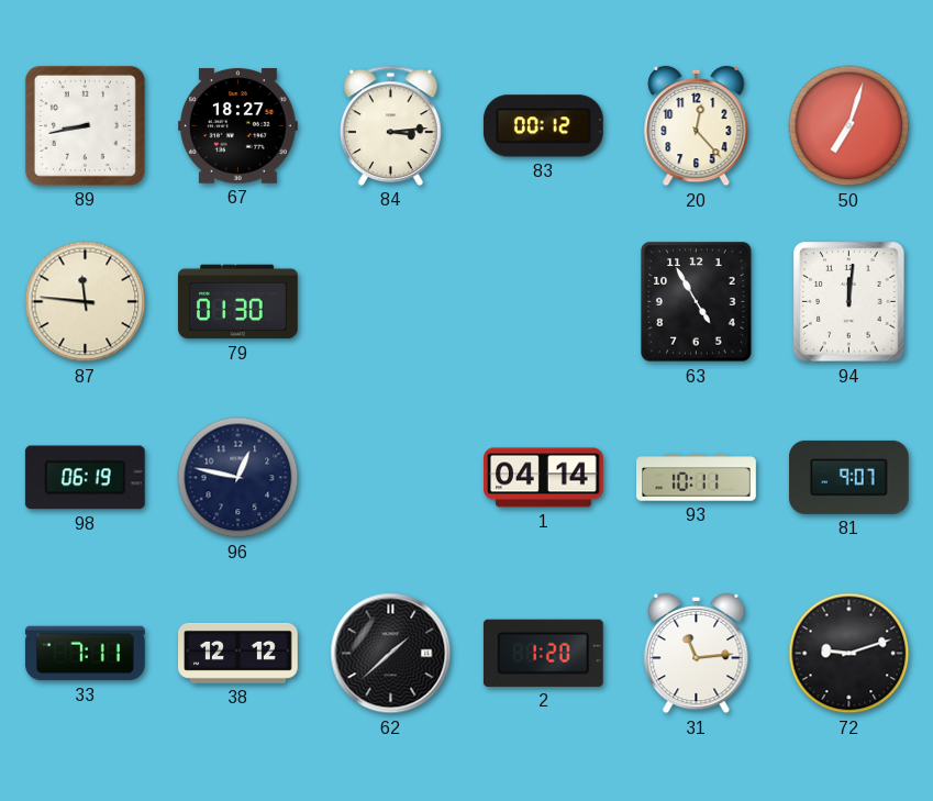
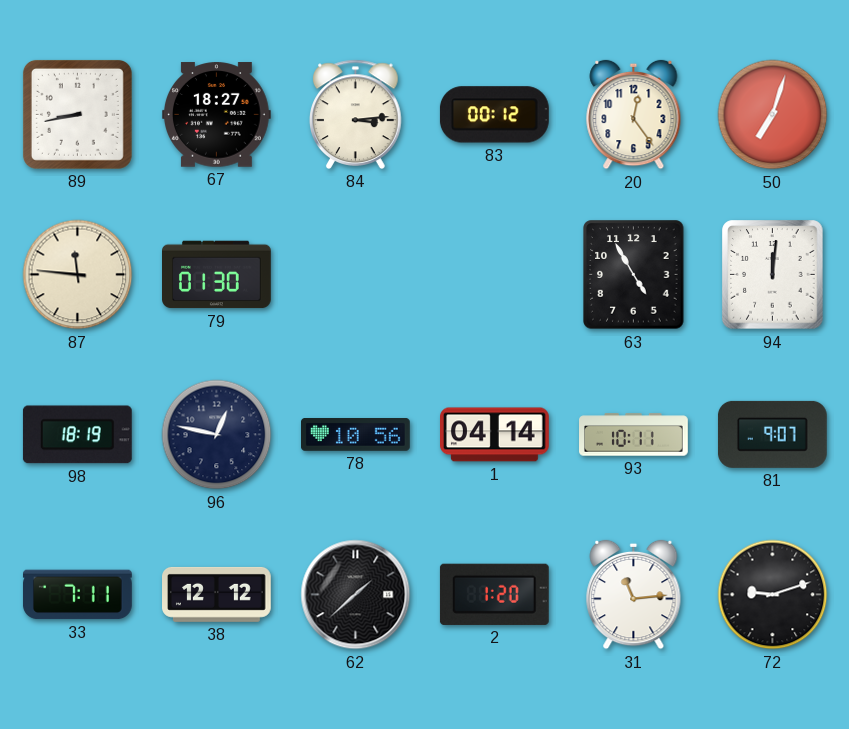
20: 12:23 -> 12:24 (634, 115)
98: 06:19 -> 18:19 (77, 435)
78: none -> 10:56 (356, 435)
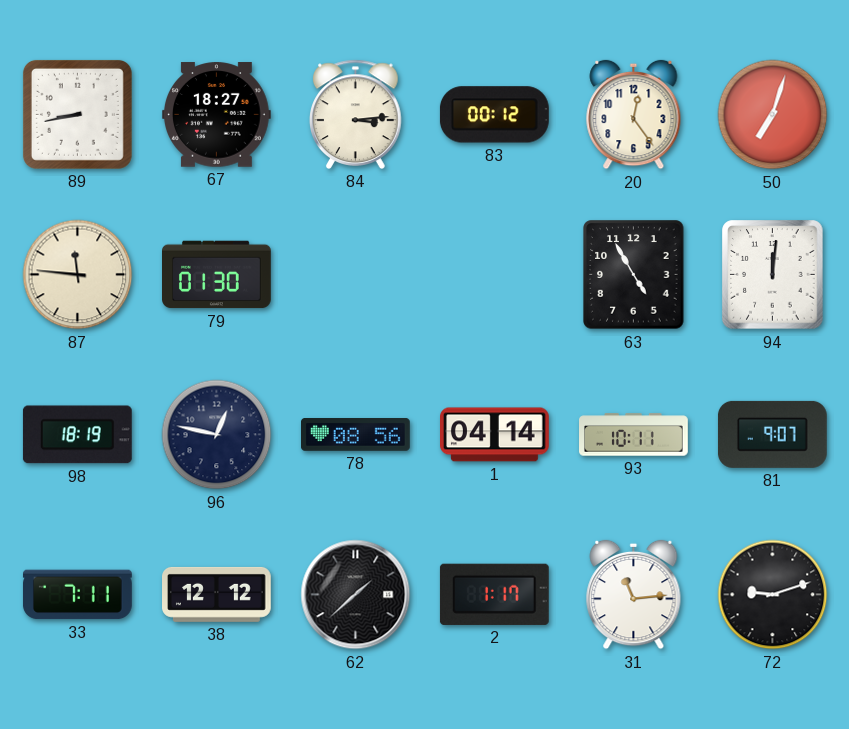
78: 10:56 -> 08:56 (356, 435)
2: 1:20 -> 1:17 (494, 594)
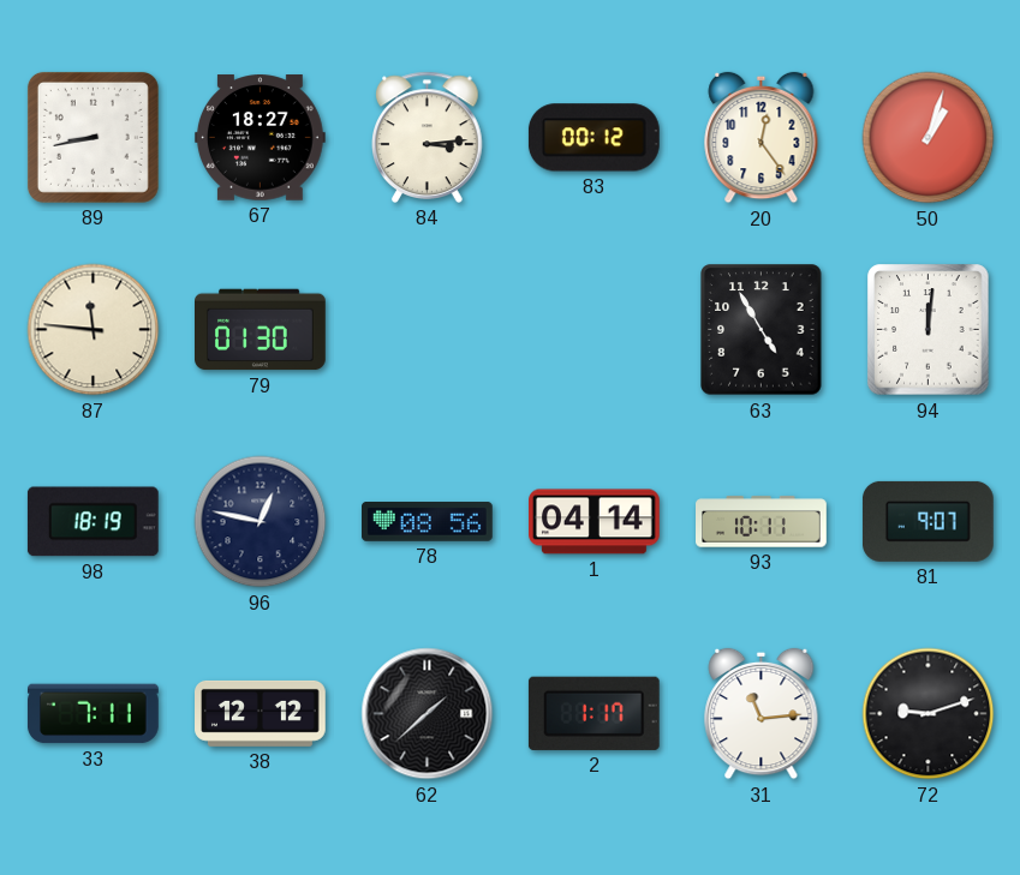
50: 7:03 -> 1:03 (929, 138)
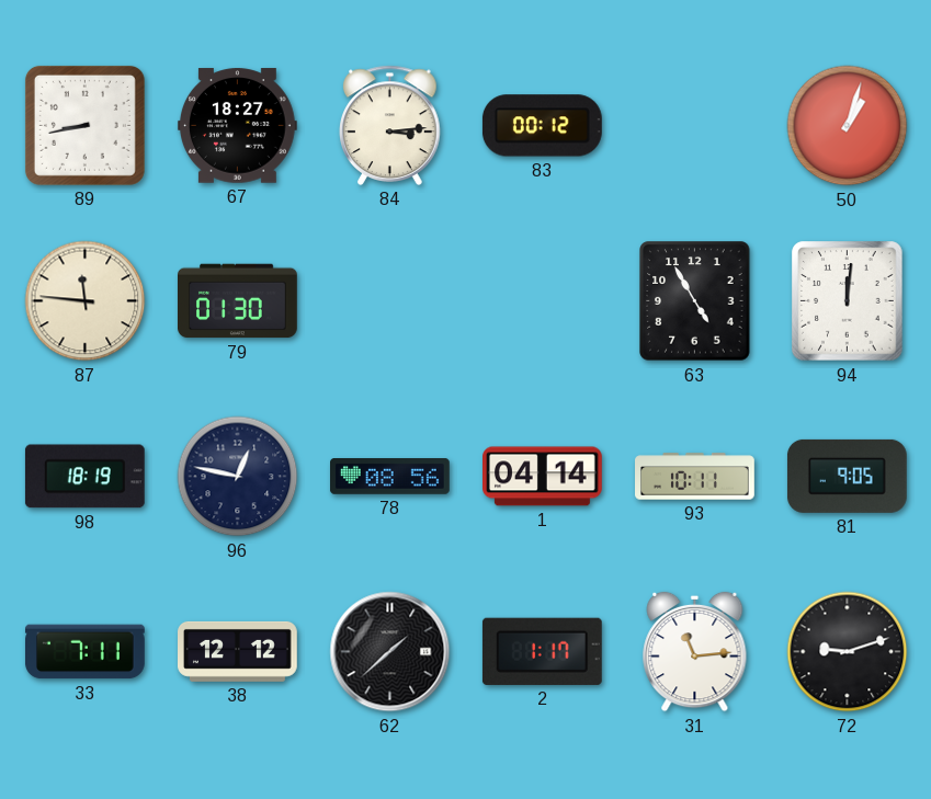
20: 12:24 -> none (762, 138)
81: 9:07 -> 9:05 (847, 476)
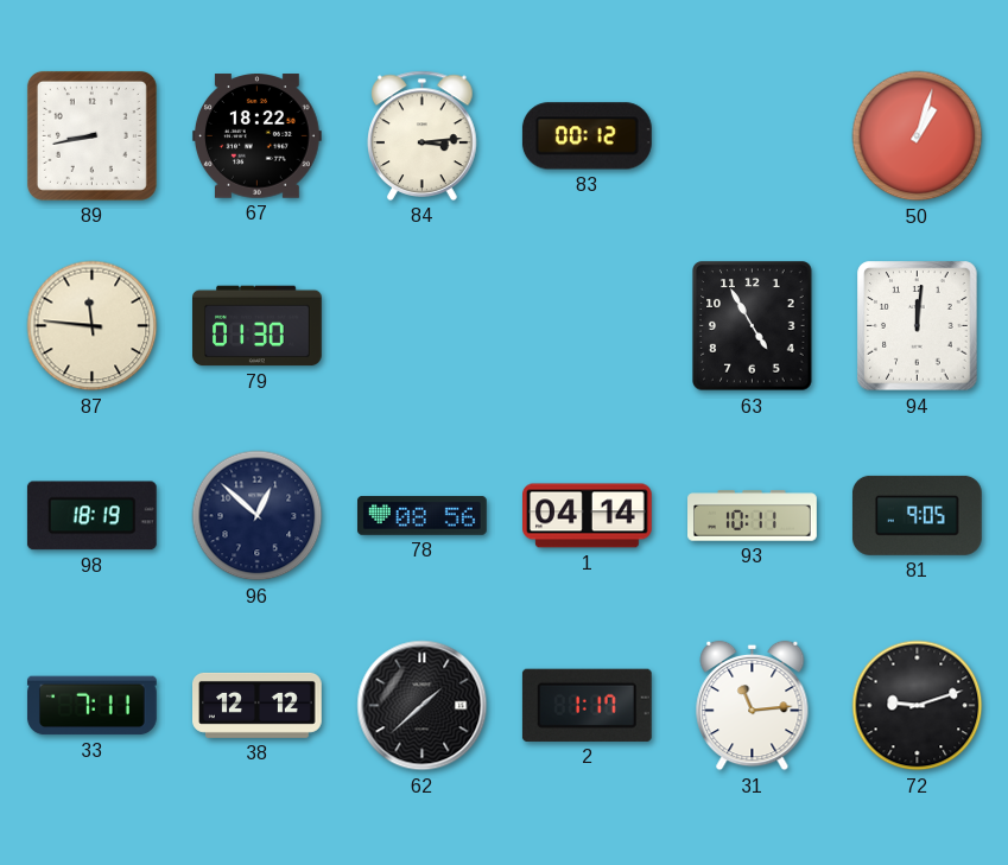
67: 18:27 -> 18:22 (256, 136)
96: 12:47 -> 12:52 (258, 516)
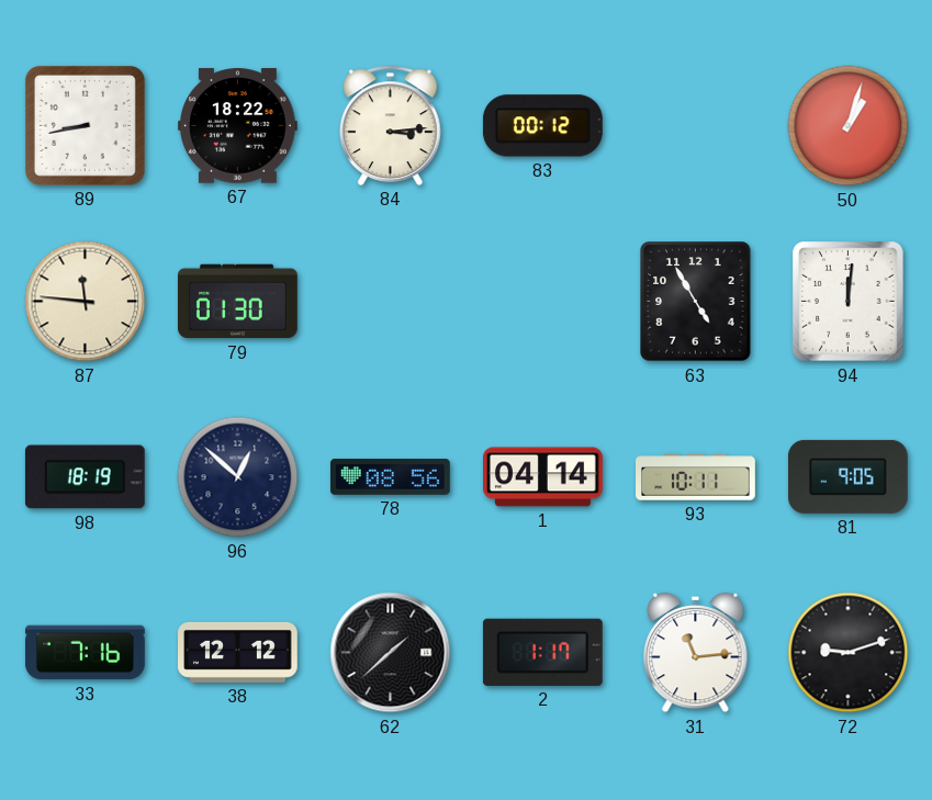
33: 7:11 -> 7:16 (85, 653)
